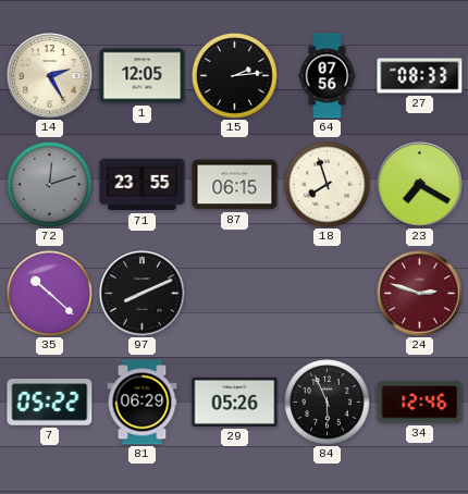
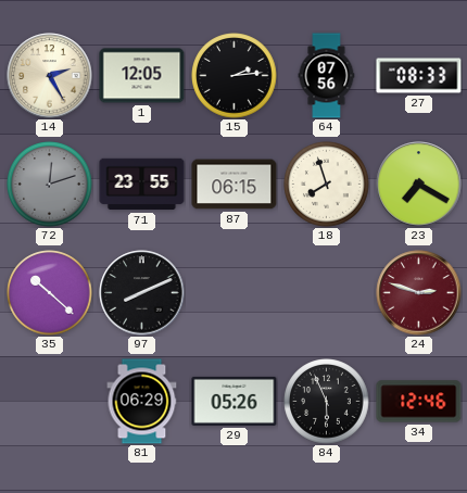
7: 05:22 -> none (50, 403)
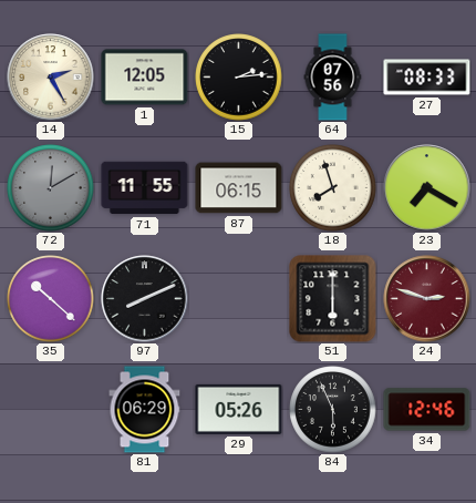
72: 12:12 -> 12:10 (51, 188)
71: 23:55 -> 11:55 (145, 188)
51: none -> 6:00 (333, 299)
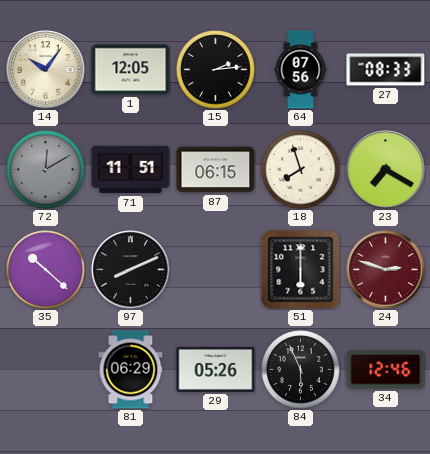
14: 2:25 -> 10:06 (46, 70)
71: 11:55 -> 11:51 (131, 170)
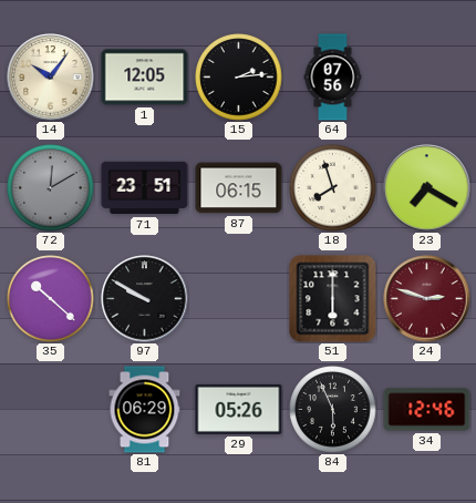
27: 08:33 -> none (386, 70)
71: 11:51 -> 23:51 (145, 188)
97: 8:11 -> 9:50 (145, 299)
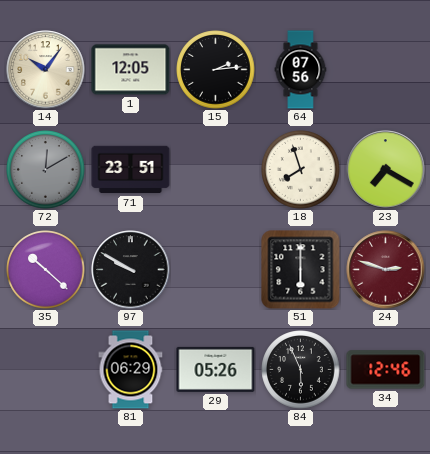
87: 06:15 -> none (239, 188)
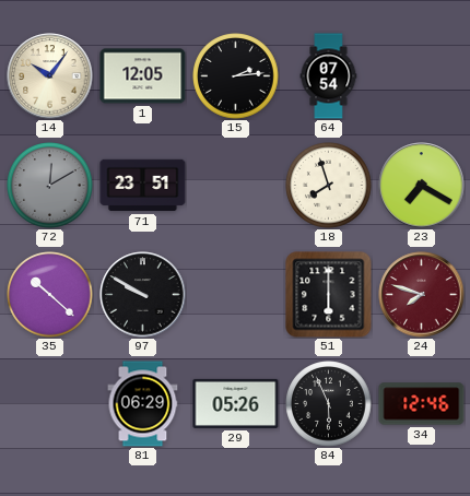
64: 07:56 -> 07:54 (329, 76)
24: 2:48 -> 7:48 (422, 295)
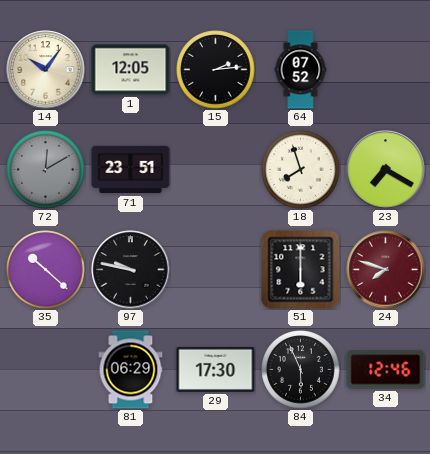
64: 07:54 -> 07:52 (301, 70)
97: 9:50 -> 9:47 (131, 270)
29: 05:26 -> 17:30 (216, 369)
